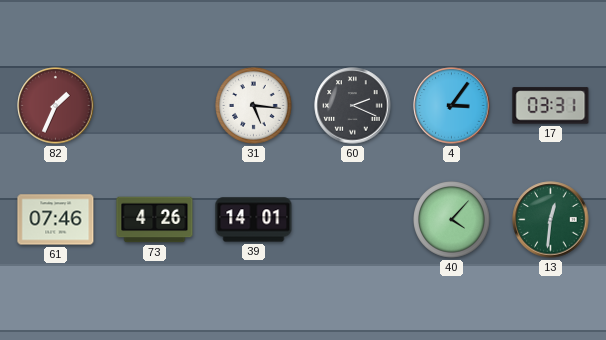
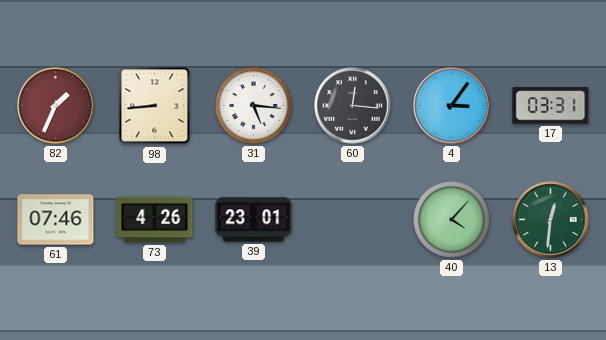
98: none -> 8:44 (155, 106)
60: 2:19 -> 12:16 (353, 106)
39: 14:01 -> 23:01 (254, 220)
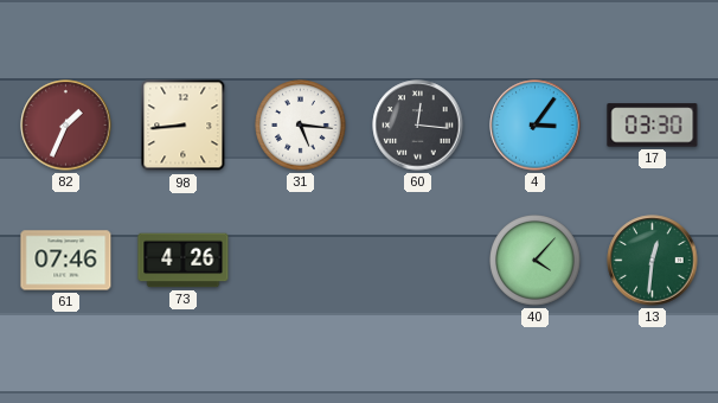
17: 03:31 -> 03:30 (653, 126)
39: 23:01 -> none (254, 220)
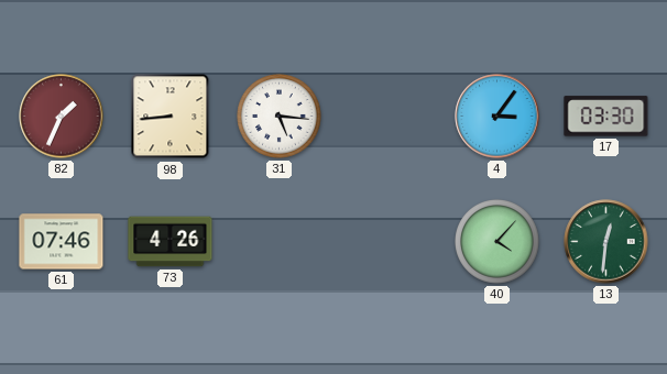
60: 12:16 -> none (418, 126)
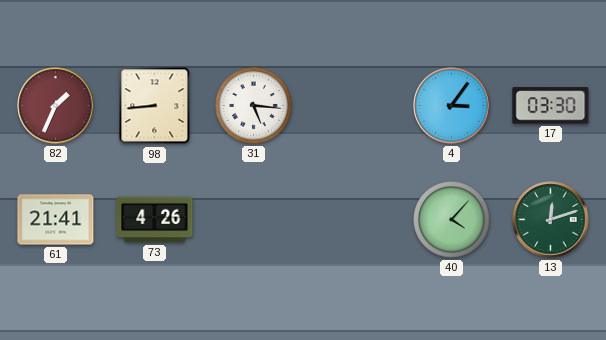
61: 07:46 -> 21:41 (56, 220)
13: 12:31 -> 12:12 (551, 220)
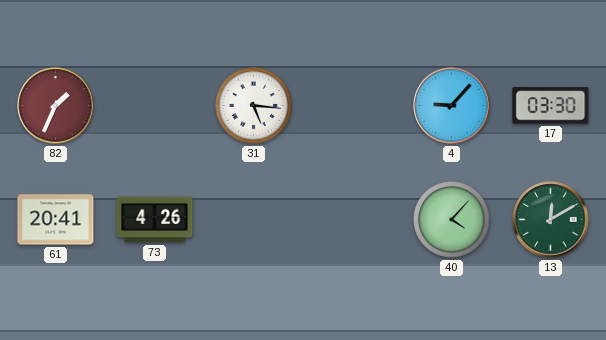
98: 8:44 -> none (155, 106)
4: 3:06 -> 9:07 (452, 106)
61: 21:41 -> 20:41 (56, 220)
13: 12:12 -> 12:10 (551, 220)
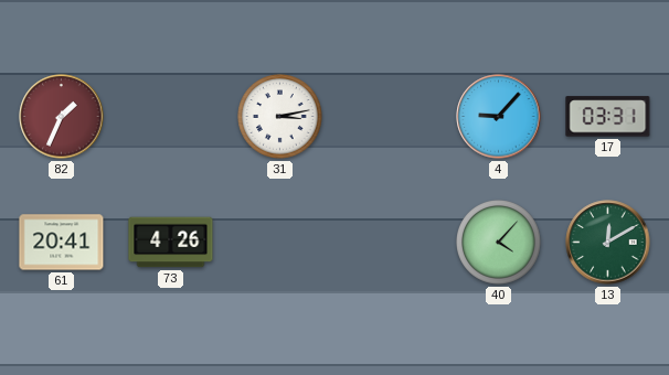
31: 5:16 -> 3:13 (280, 117)
17: 03:30 -> 03:31 (608, 117)
